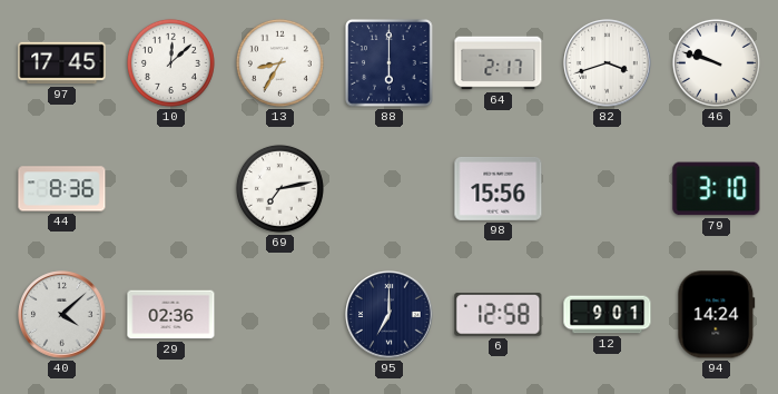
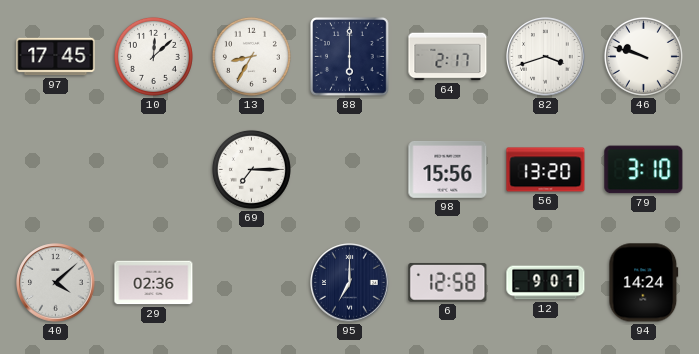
44: 8:36 -> none (62, 189)
69: 7:13 -> 7:15 (251, 169)
56: none -> 13:20 (546, 170)
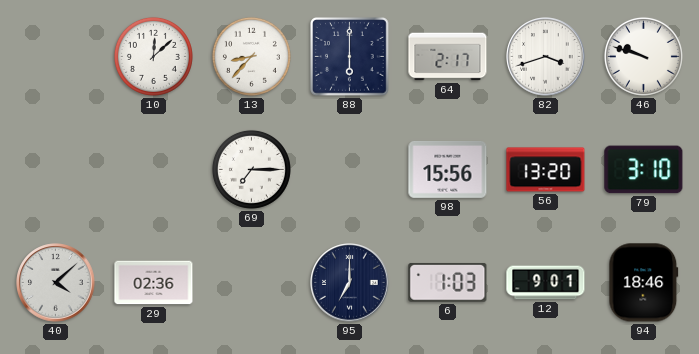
97: 17:45 -> none (56, 57)
13: 8:35 -> 8:37 (251, 56)
6: 12:58 -> 1:03 (448, 282)
94: 14:24 -> 18:46 (644, 283)
